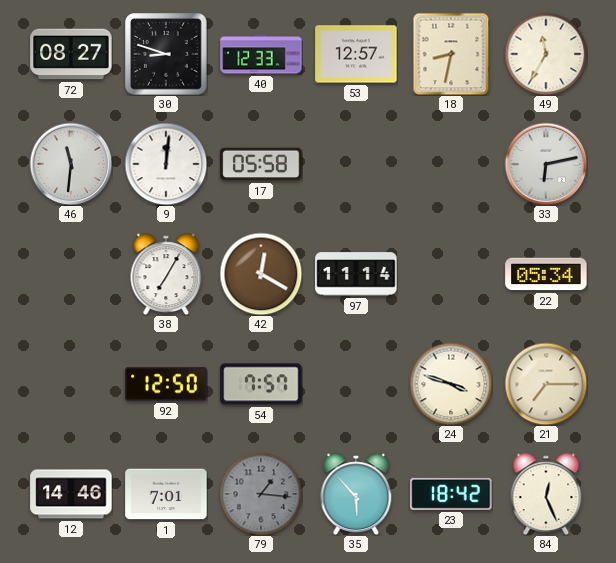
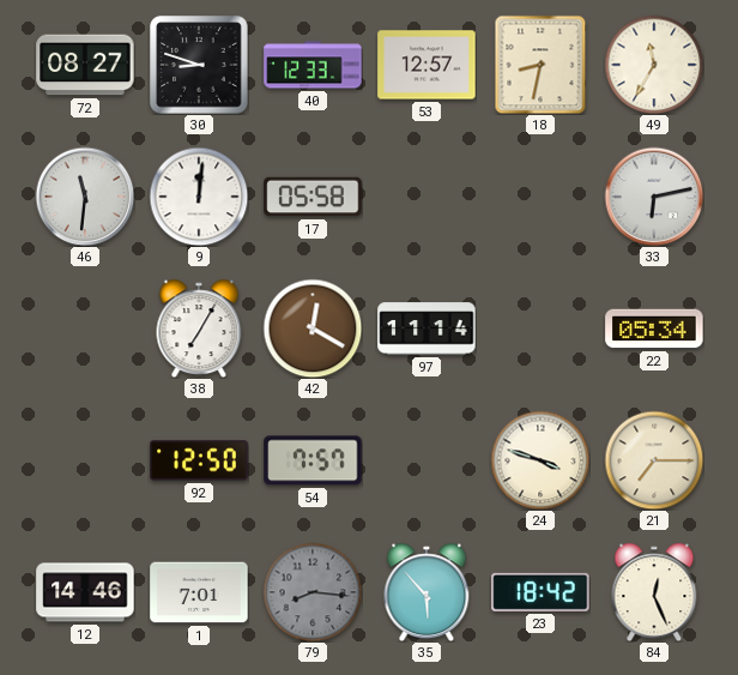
79: 1:16 -> 8:16 (313, 592)
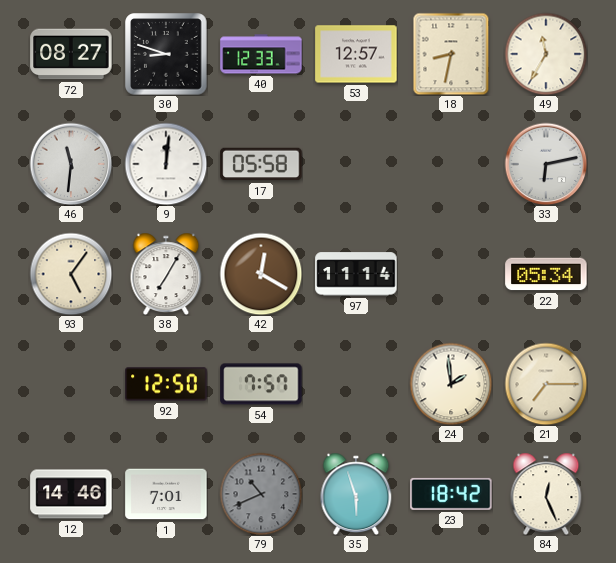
93: none -> 5:06 (71, 274)
24: 3:48 -> 1:59 (451, 384)
79: 8:16 -> 10:41 (261, 494)
35: 5:53 -> 5:57 (356, 494)
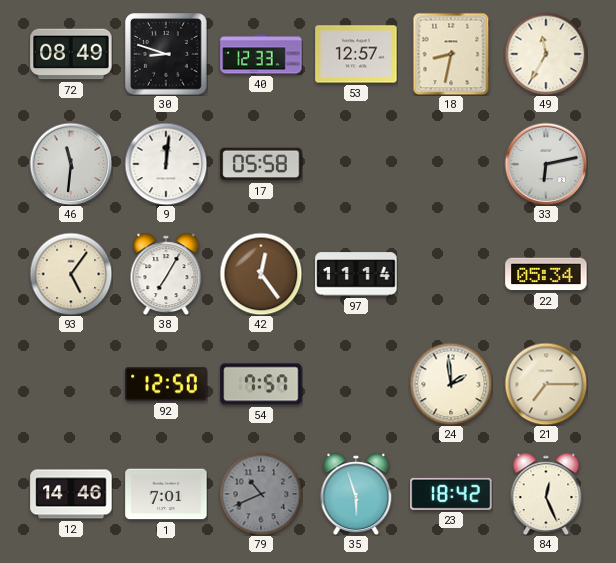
72: 08:27 -> 08:49 (71, 54)
42: 12:20 -> 12:24 (261, 274)
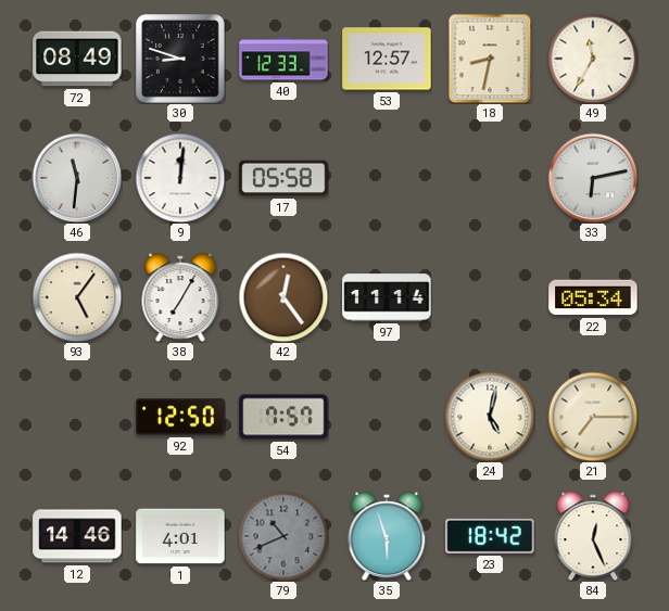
24: 1:59 -> 5:02 (490, 417)
1: 7:01 -> 4:01 (180, 536)
